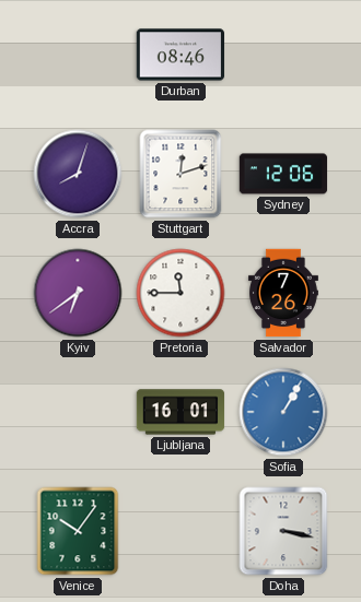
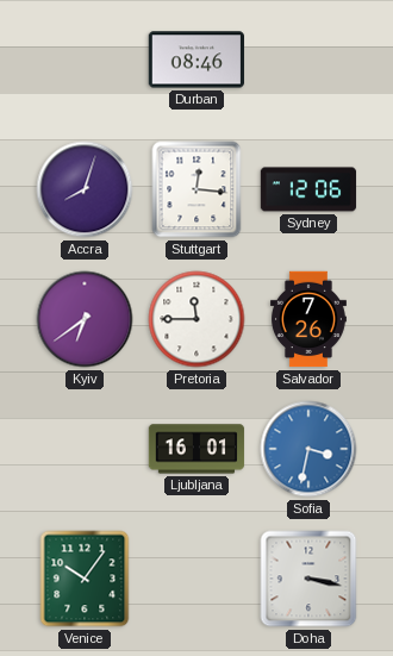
Stuttgart: 12:12 -> 12:16 (196, 189)
Sofia: 1:05 -> 3:32 (308, 449)
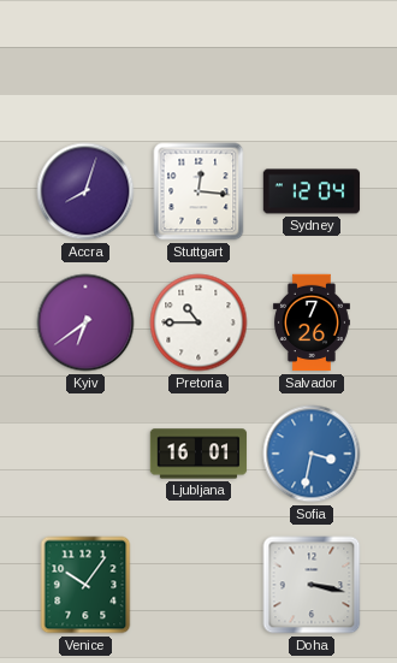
Durban: 08:46 -> none (195, 60)
Sydney: 12:06 -> 12:04 (312, 191)
Pretoria: 11:45 -> 10:45 (198, 322)
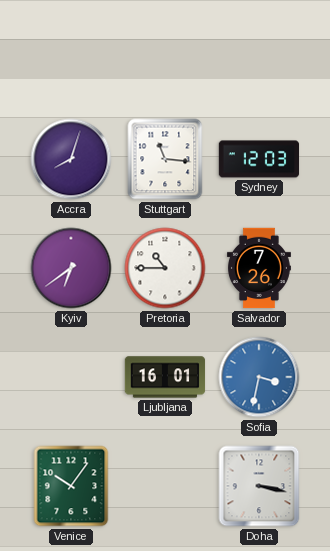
Stuttgart: 12:16 -> 11:16 (165, 159)
Sydney: 12:04 -> 12:03 (259, 159)
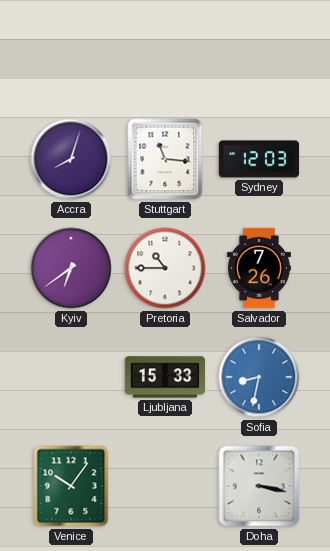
Ljubljana: 16:01 -> 15:33 (165, 377)
Sofia: 3:32 -> 8:32 (259, 377)
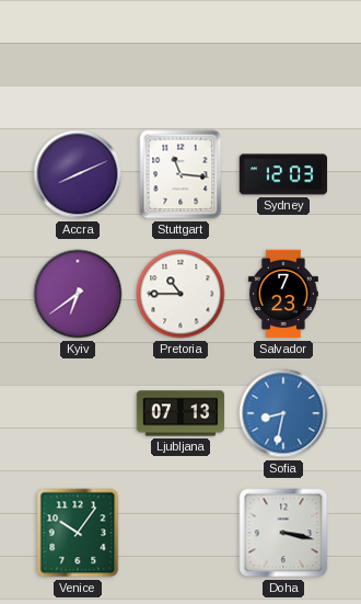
Accra: 8:03 -> 8:11 (78, 174)
Salvador: 7:26 -> 7:23 (283, 294)
Ljubljana: 15:33 -> 07:13 (180, 413)
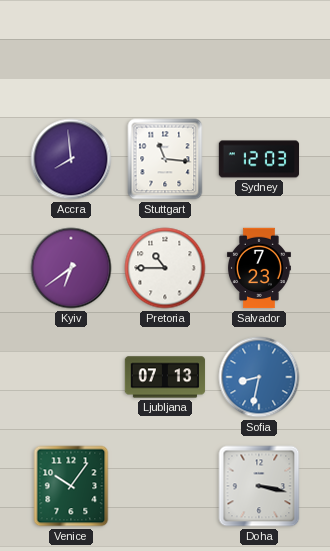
Accra: 8:11 -> 7:59 (71, 159)
